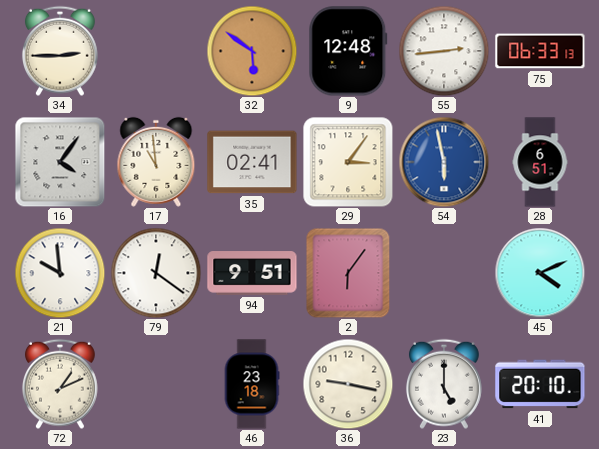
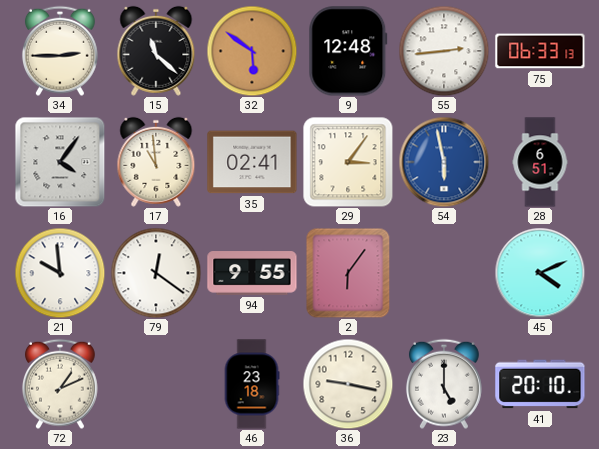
15: none -> 11:22 (156, 51)
94: 9:51 -> 9:55 (252, 273)
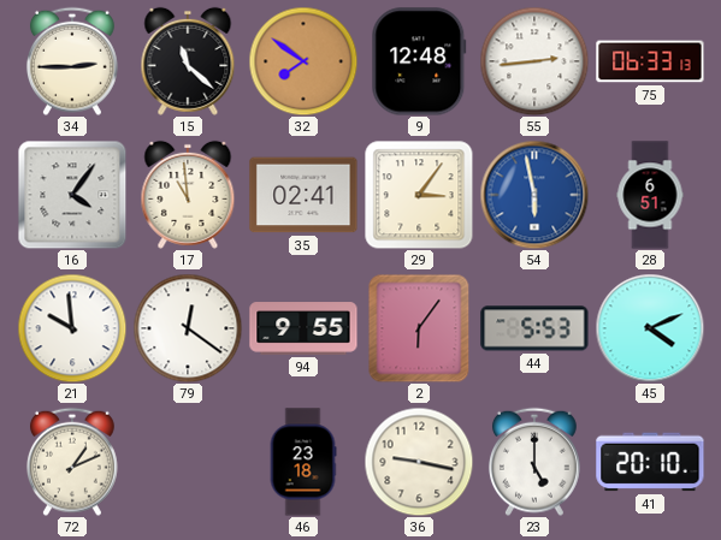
32: 5:51 -> 7:51 (303, 61)
44: none -> 5:53 (534, 328)
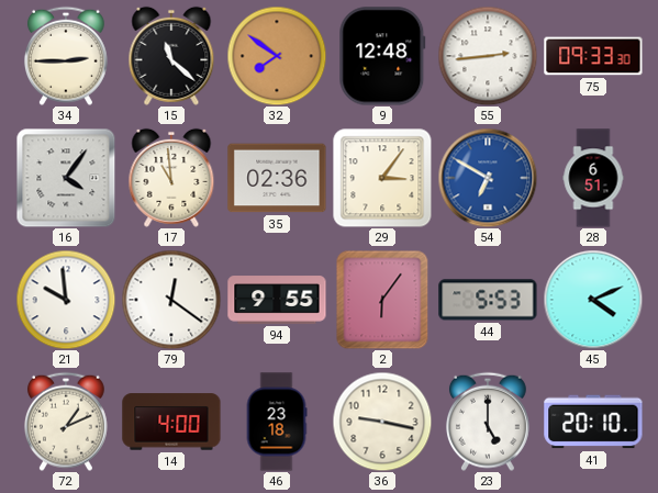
75: 06:33 -> 09:33 (593, 56)
35: 02:41 -> 02:36 (277, 178)
54: 5:58 -> 6:50 (488, 178)
14: none -> 4:00 (171, 422)
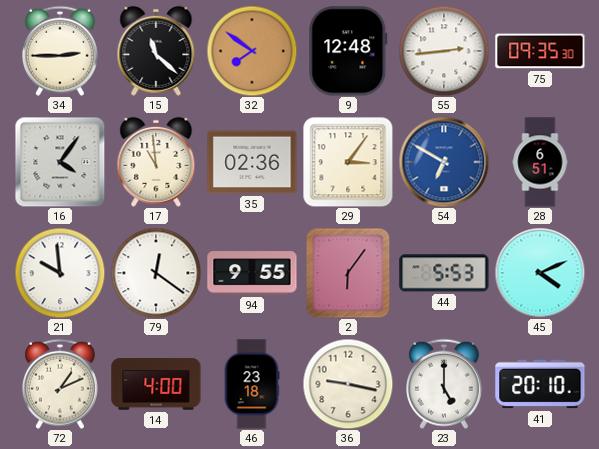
75: 09:33 -> 09:35 (540, 51)
